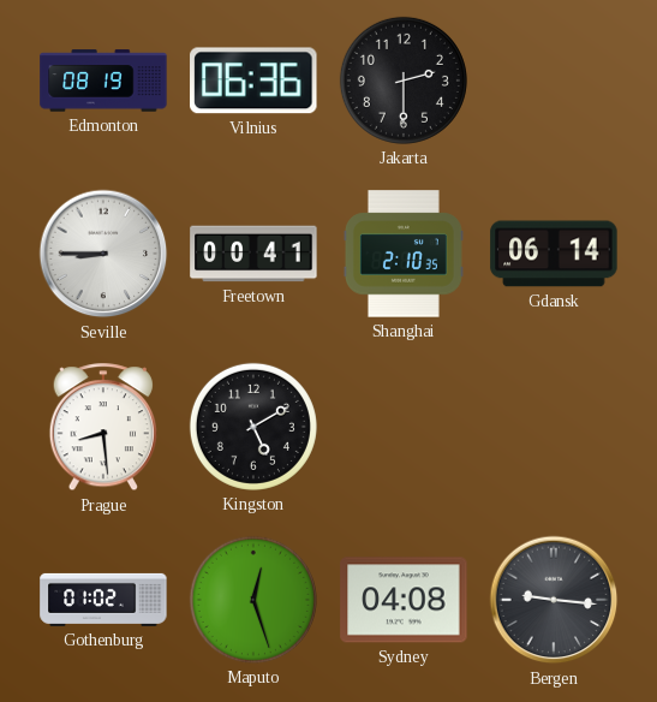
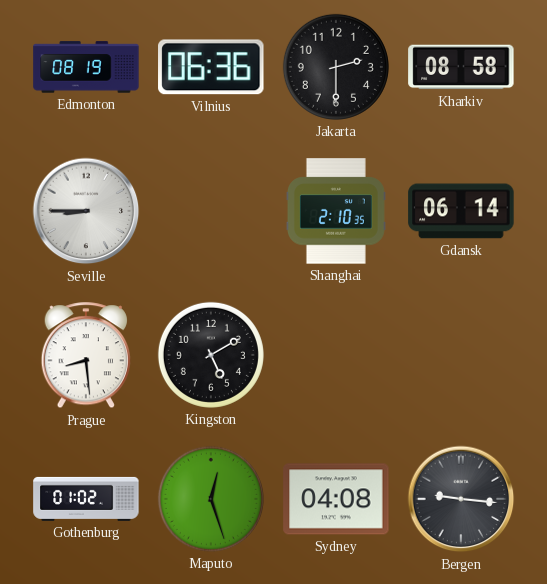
Kharkiv: none -> 08:58 (461, 67)
Freetown: 00:41 -> none (253, 254)
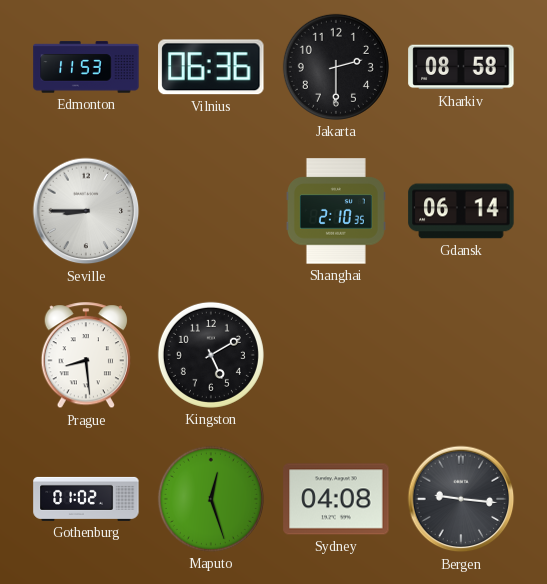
Edmonton: 08:19 -> 11:53 (86, 67)
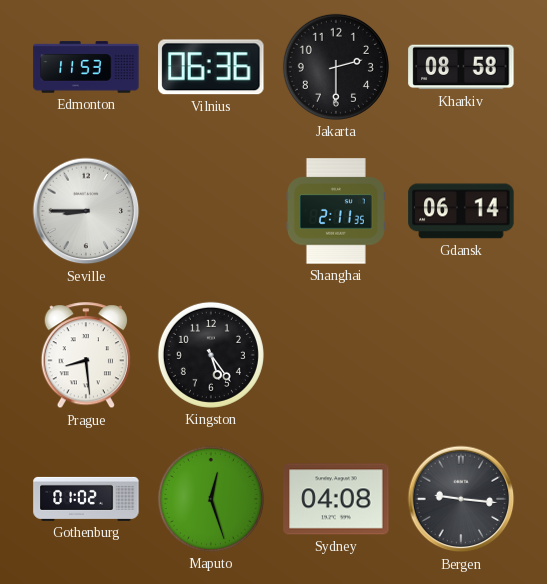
Shanghai: 2:10 -> 2:11 (336, 211)
Kingston: 5:10 -> 5:24 (211, 355)
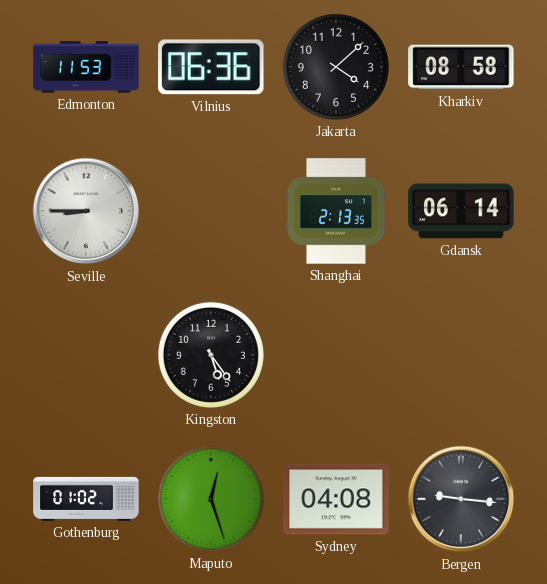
Jakarta: 2:30 -> 4:08 (336, 67)
Shanghai: 2:11 -> 2:13 (336, 211)
Prague: 8:29 -> none (85, 356)
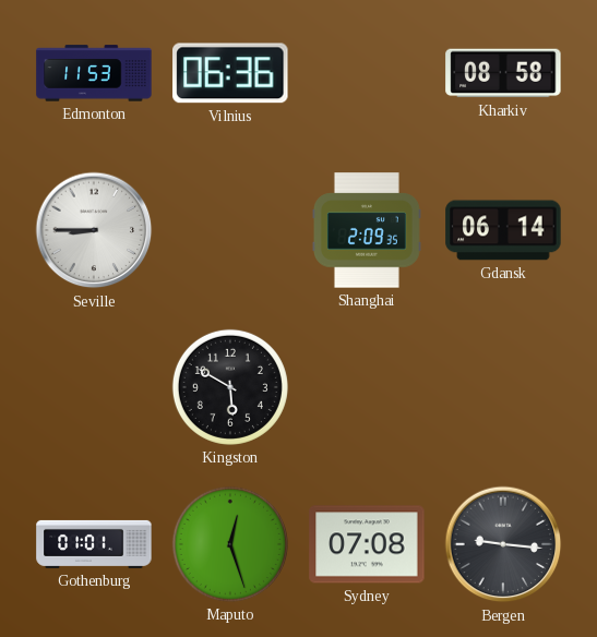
Jakarta: 4:08 -> none (336, 67)
Shanghai: 2:13 -> 2:09 (367, 230)
Kingston: 5:24 -> 5:50 (230, 387)
Gothenburg: 01:02 -> 01:01 (94, 544)
Sydney: 04:08 -> 07:08 (367, 544)
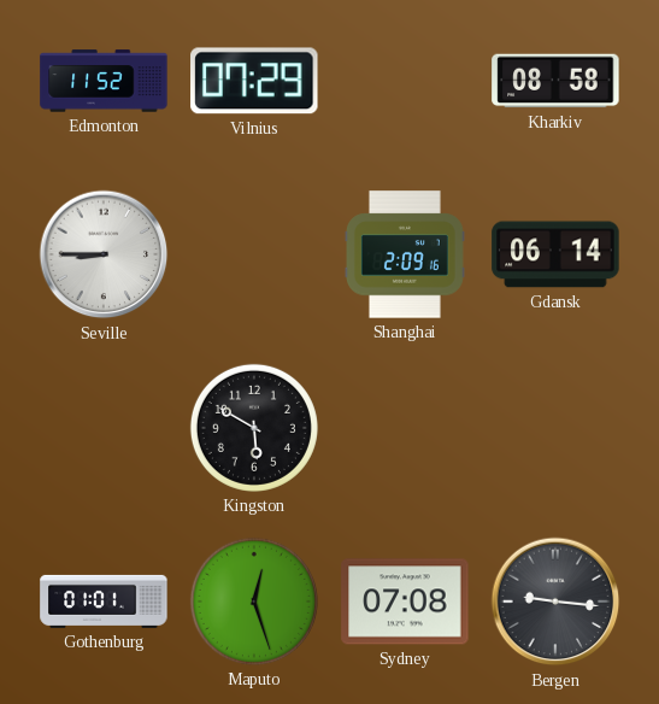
Edmonton: 11:53 -> 11:52 (104, 81)
Vilnius: 06:36 -> 07:29 (254, 81)
Shanghai: 2:09:35 -> 2:09:16 (405, 254)
